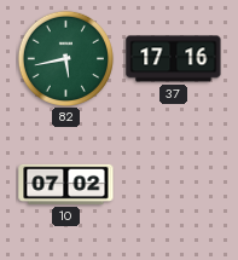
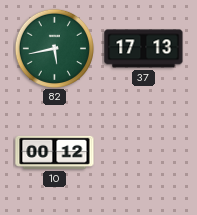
37: 17:16 -> 17:13 (144, 49)
10: 07:02 -> 00:12 (55, 152)
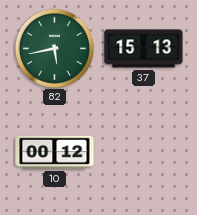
37: 17:13 -> 15:13 (144, 49)
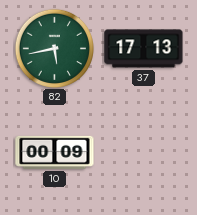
37: 15:13 -> 17:13 (144, 49)
10: 00:12 -> 00:09 (55, 152)
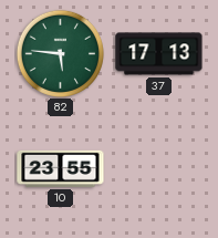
82: 5:43 -> 5:46 (60, 53)
10: 00:09 -> 23:55 (61, 168)
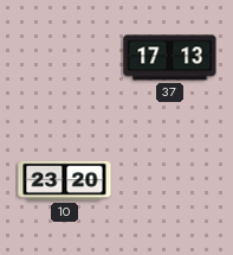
82: 5:46 -> none (60, 53)
10: 23:55 -> 23:20 (65, 180)
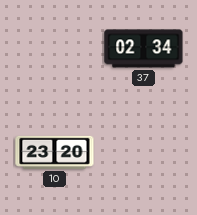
37: 17:13 -> 02:34 (144, 49)
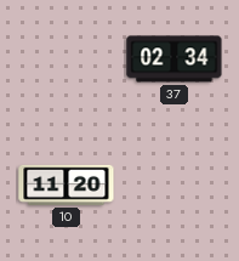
10: 23:20 -> 11:20 (67, 185)
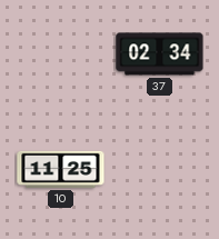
10: 11:20 -> 11:25 (61, 169)
